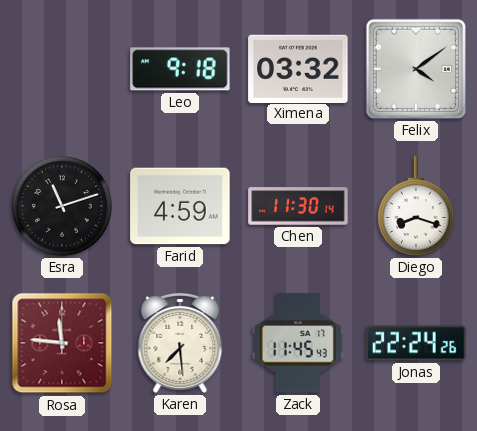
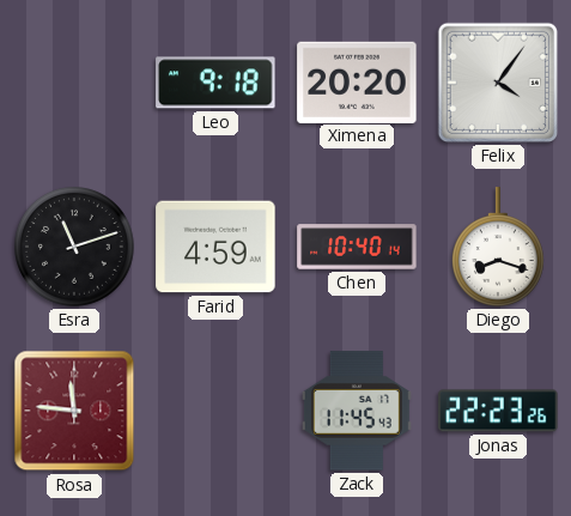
Ximena: 03:32 -> 20:20 (357, 81)
Felix: 4:09 -> 4:06 (498, 83)
Chen: 11:30 -> 10:40 (357, 247)
Karen: 7:29 -> none (180, 343)
Jonas: 22:24 -> 22:23 (498, 411)
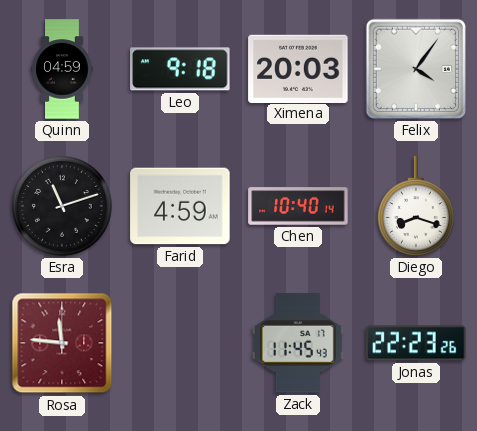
Quinn: none -> 04:59 (62, 69)
Ximena: 20:20 -> 20:03 (298, 68)
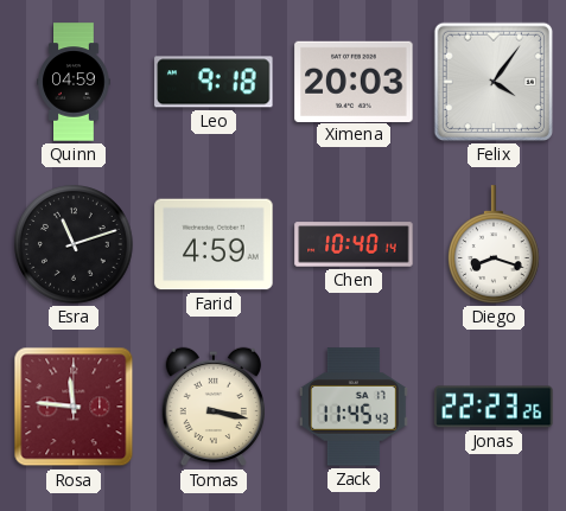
Tomas: none -> 3:17 (212, 407)
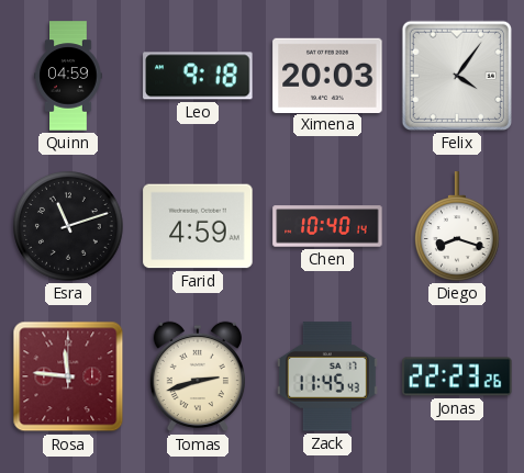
Tomas: 3:17 -> 2:42 (197, 376)
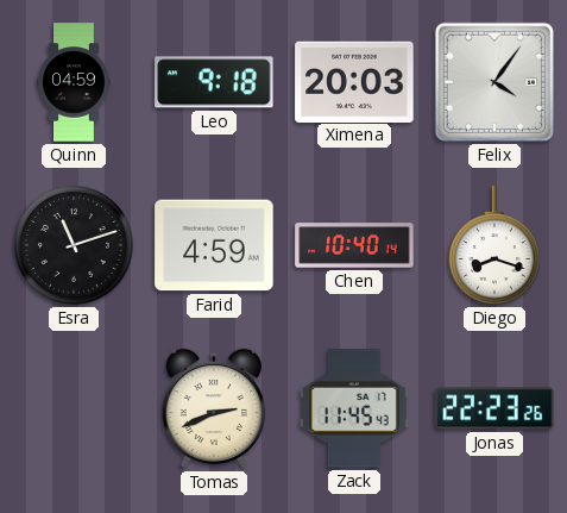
Rosa: 11:46 -> none (68, 376)
Tomas: 2:42 -> 2:41 (213, 408)
